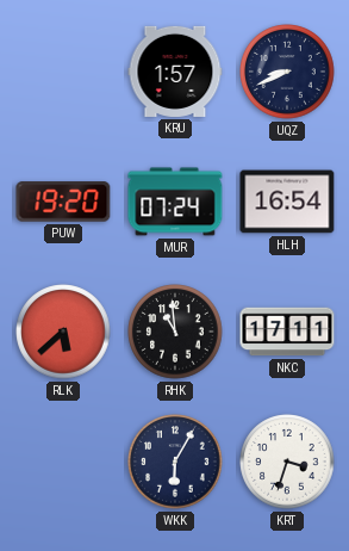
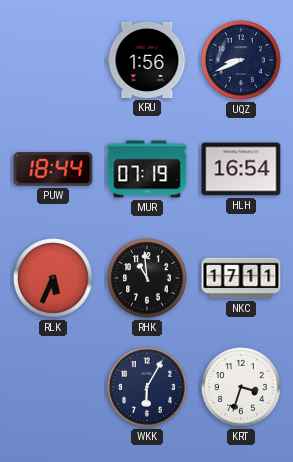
KRU: 1:57 -> 1:56 (147, 60)
PUW: 19:20 -> 18:44 (53, 169)
MUR: 07:24 -> 07:19 (147, 169)
RLK: 5:38 -> 5:34 (53, 278)
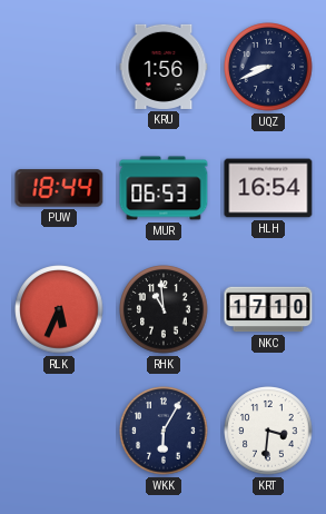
MUR: 07:19 -> 06:53 (164, 188)
NKC: 17:11 -> 17:10 (268, 309)
KRT: 3:33 -> 3:31 (268, 431)
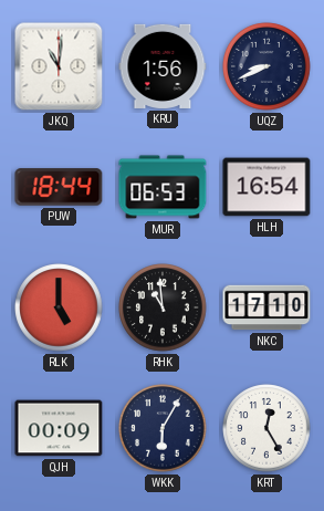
JKQ: none -> 11:01 (59, 66)
RLK: 5:34 -> 5:00 (59, 307)
QJH: none -> 00:09 (59, 428)
KRT: 3:31 -> 12:25 (266, 428)
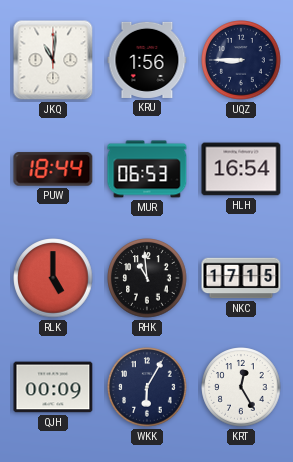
UQZ: 8:41 -> 8:45 (241, 60)
NKC: 17:10 -> 17:15 (241, 278)
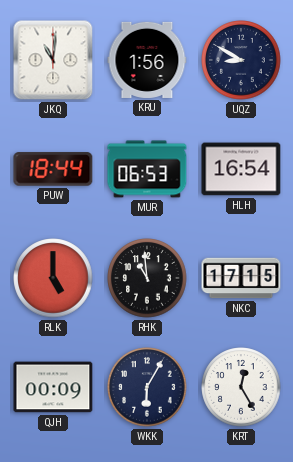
UQZ: 8:45 -> 8:50 (241, 60)
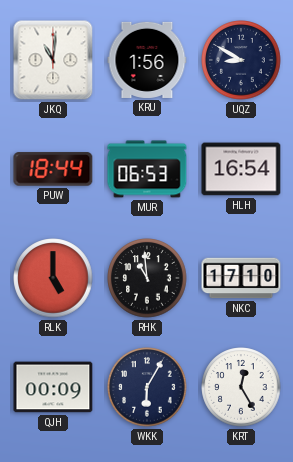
NKC: 17:15 -> 17:10 (241, 278)
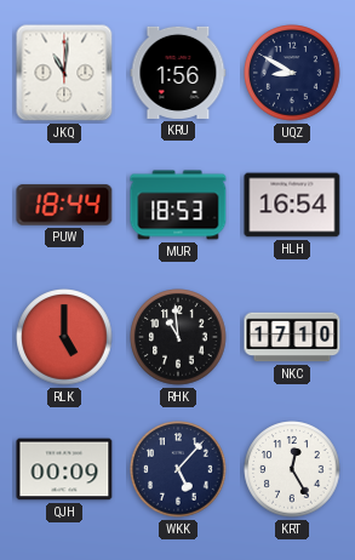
MUR: 06:53 -> 18:53 (178, 205)
WKK: 6:05 -> 5:07 (178, 469)
